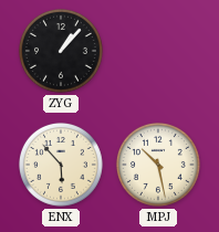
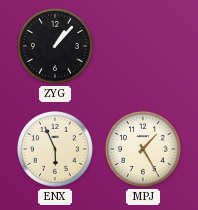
ENX: 5:53 -> 5:56 (55, 149)
MPJ: 10:28 -> 1:25 (143, 149)
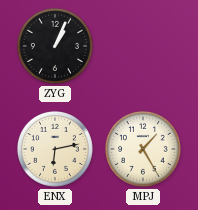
ZYG: 1:07 -> 1:04 (55, 46)
ENX: 5:56 -> 6:13 (55, 149)
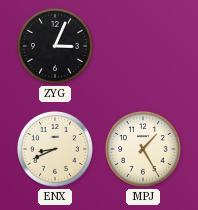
ZYG: 1:04 -> 3:04 (55, 46)
ENX: 6:13 -> 8:41 (55, 149)
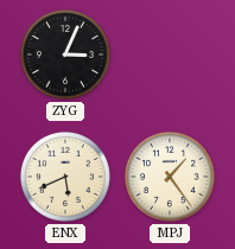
ENX: 8:41 -> 5:41 (65, 177)
MPJ: 1:25 -> 1:24 (170, 177)
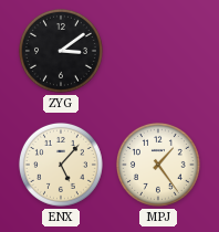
ZYG: 3:04 -> 3:09 (61, 51)
ENX: 5:41 -> 5:07 (61, 165)
